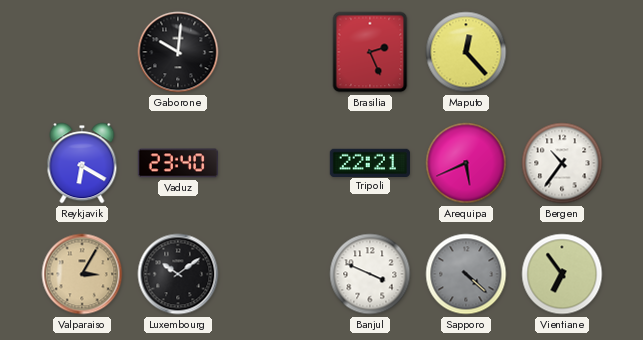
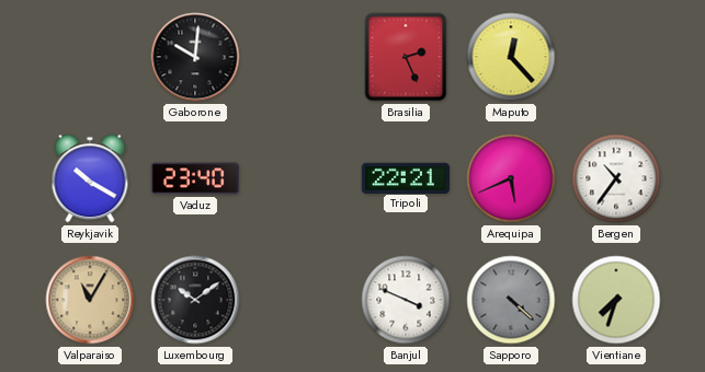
Reykjavik: 6:20 -> 10:20 (90, 178)
Valparaiso: 3:05 -> 11:05 (90, 300)
Vientiane: 6:54 -> 7:33 (616, 300)
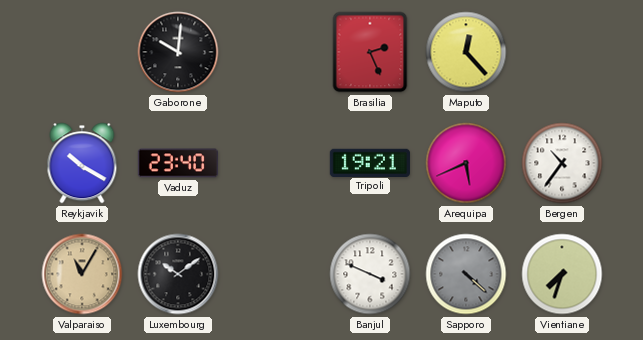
Tripoli: 22:21 -> 19:21 (370, 162)
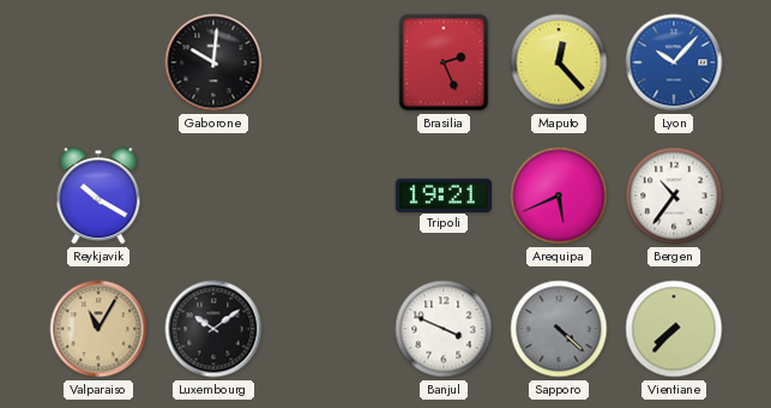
Lyon: none -> 10:07 (674, 62)
Vaduz: 23:40 -> none (178, 163)
Vientiane: 7:33 -> 7:37 (674, 329)
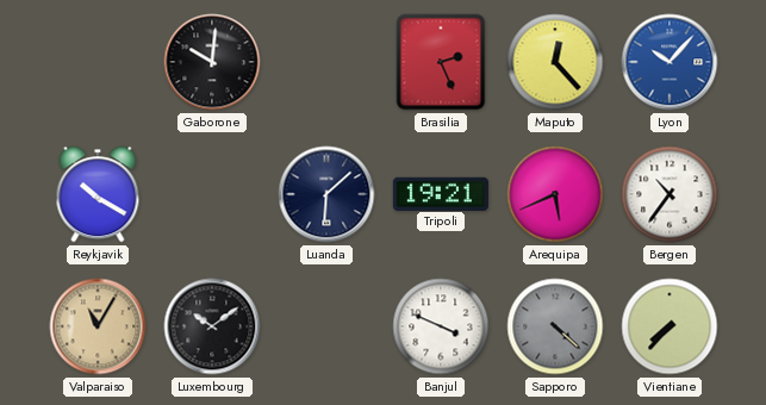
Luanda: none -> 6:08 (326, 194)
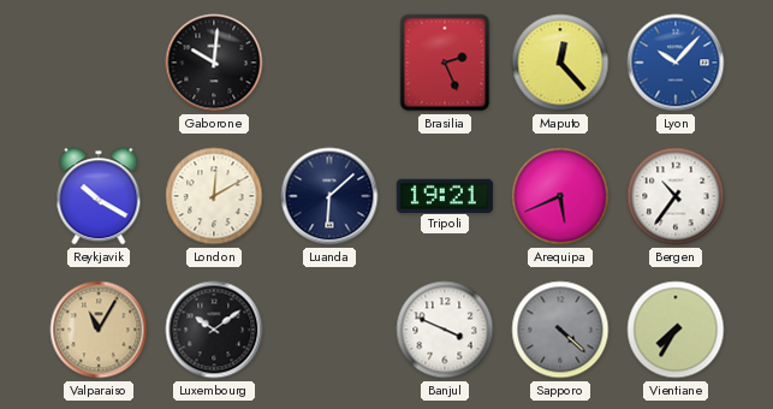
London: none -> 12:10 (214, 196)
Vientiane: 7:37 -> 7:35 (676, 330)
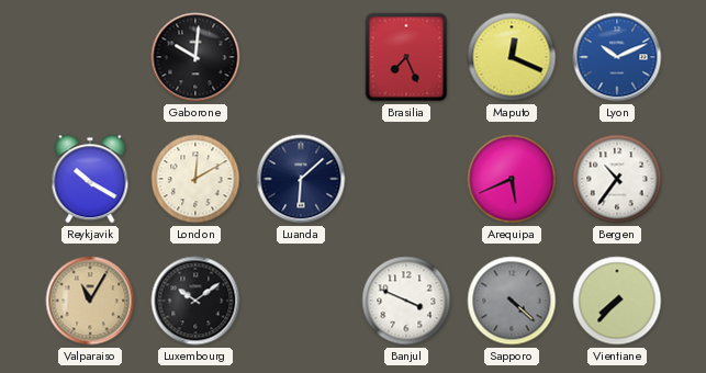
Brasilia: 2:26 -> 7:26 (406, 57)
Maputo: 12:23 -> 12:19 (512, 57)
Lyon: 10:07 -> 10:11 (617, 57)
Tripoli: 19:21 -> none (445, 195)
Vientiane: 7:35 -> 7:37 (617, 301)
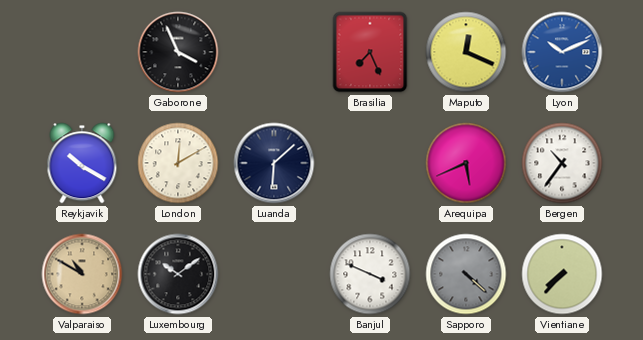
Gaborone: 10:01 -> 3:56 (178, 52)
Valparaiso: 11:05 -> 10:50 (82, 274)
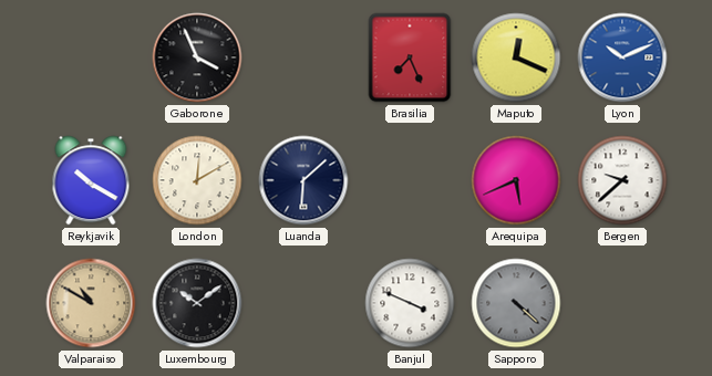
Bergen: 10:36 -> 9:38 (622, 180)
Vientiane: 7:37 -> none (562, 274)
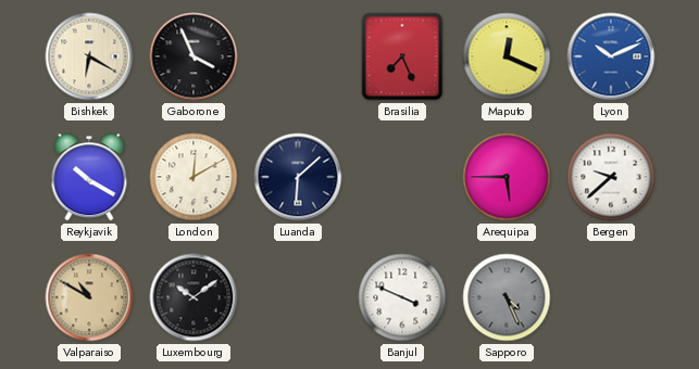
Bishkek: none -> 6:20 (89, 56)
Arequipa: 5:41 -> 5:45 (507, 177)
Sapporo: 4:22 -> 4:26 (507, 297)
